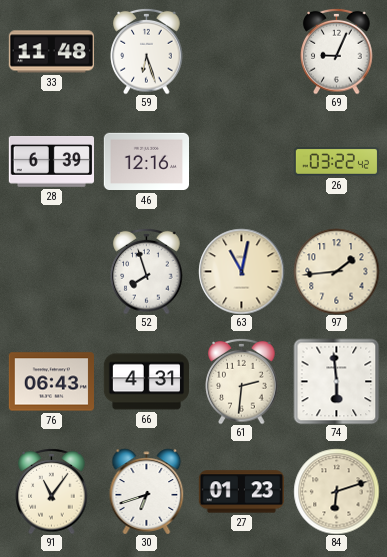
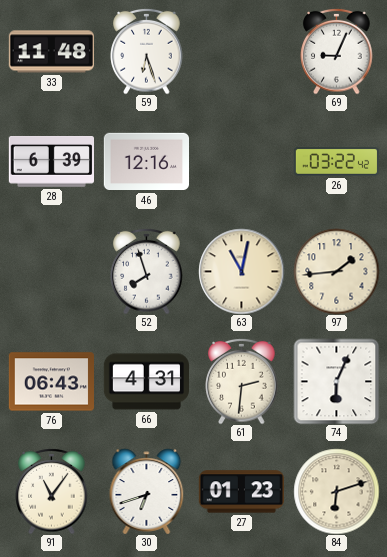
74: 5:59 -> 6:04 (336, 381)
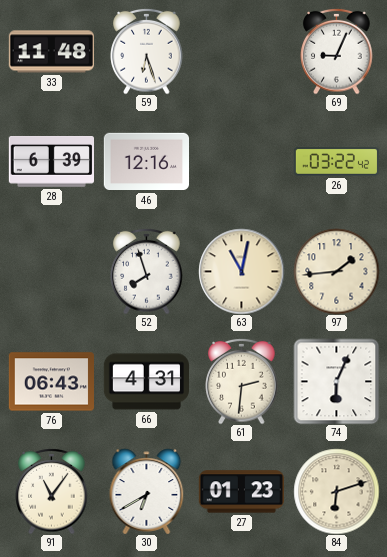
30: 6:42 -> 6:40 (147, 491)
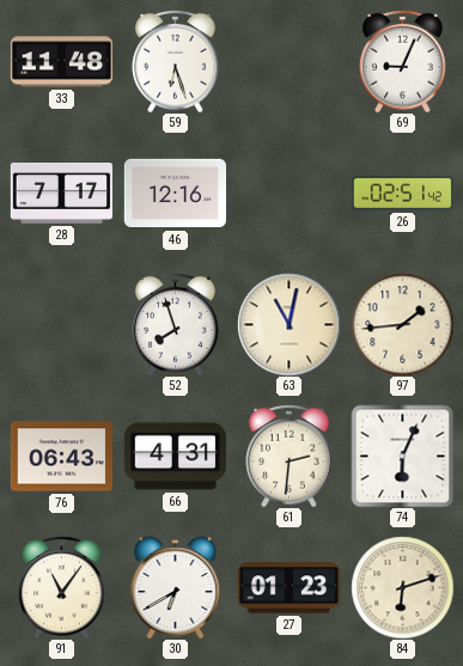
28: 6:39 -> 7:17 (61, 194)
26: 03:22 -> 02:51 (402, 194)
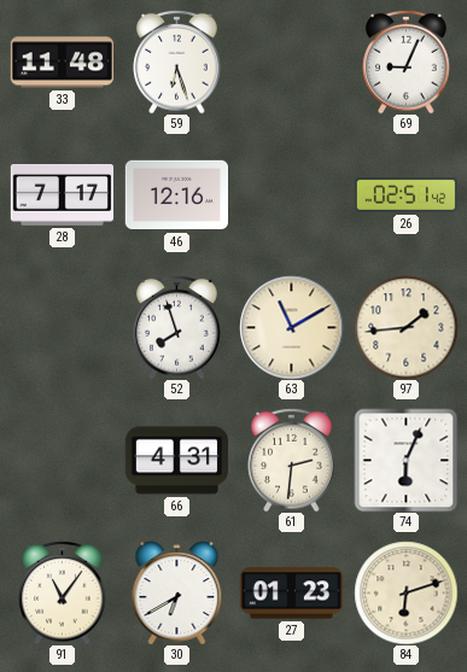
63: 11:02 -> 11:10 (291, 327)
76: 06:43 -> none (61, 457)
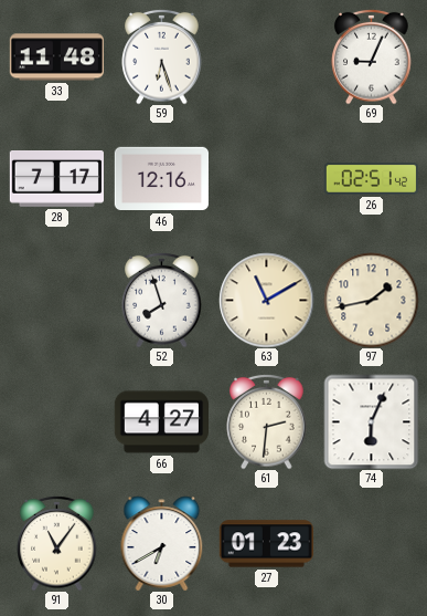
97: 1:44 -> 1:43 (371, 300)
66: 4:31 -> 4:27 (161, 422)
84: 6:12 -> none (405, 592)
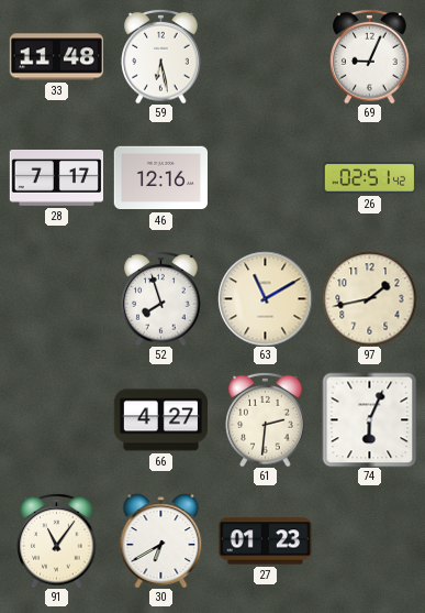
59: 6:27 -> 6:28 (161, 56)
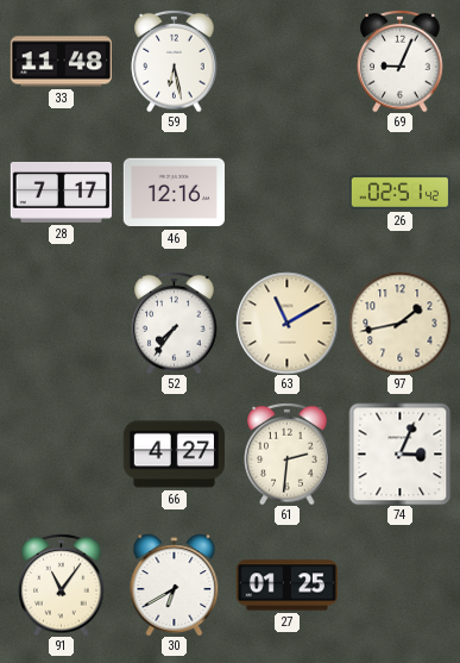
52: 7:57 -> 7:36 (175, 323)
74: 6:04 -> 3:04 (399, 454)
27: 01:23 -> 01:25 (286, 586)
